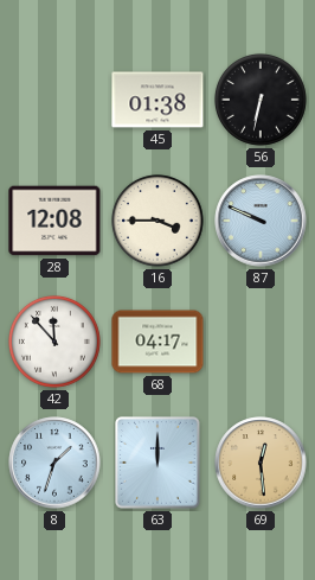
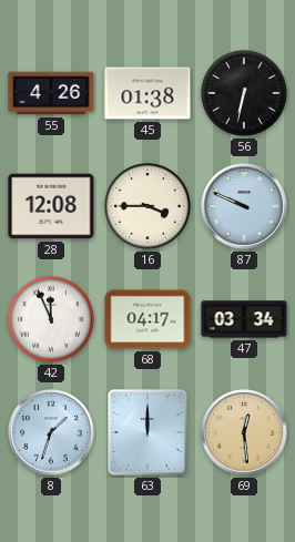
55: none -> 4:26 (51, 93)
42: 11:53 -> 11:56 (51, 319)
47: none -> 03:34 (244, 319)
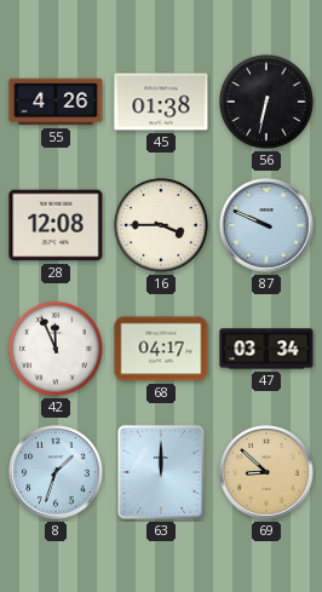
69: 12:29 -> 8:52 (266, 472)
